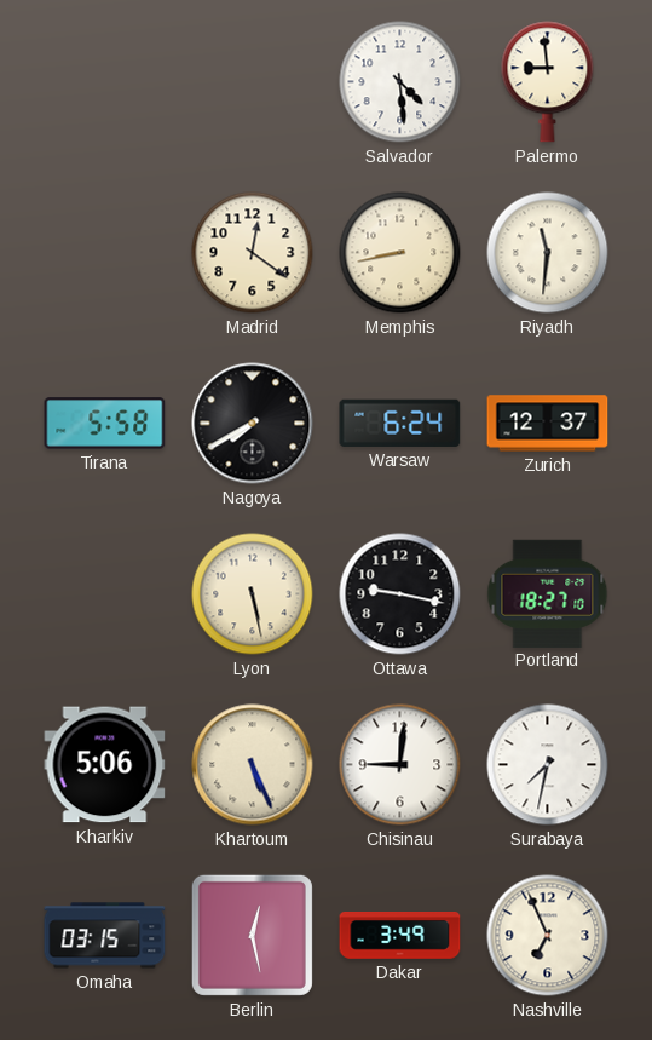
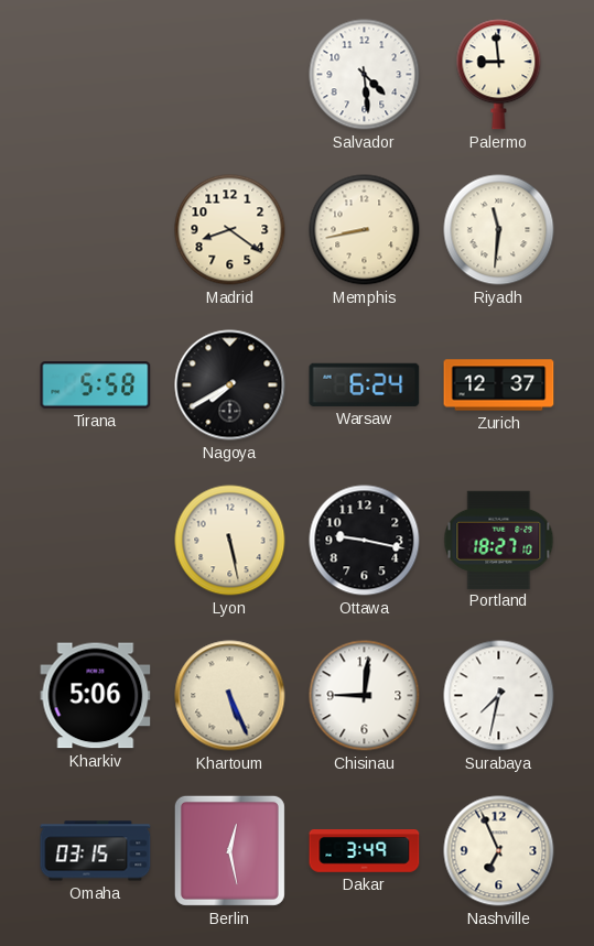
Madrid: 12:21 -> 8:21 (230, 230)
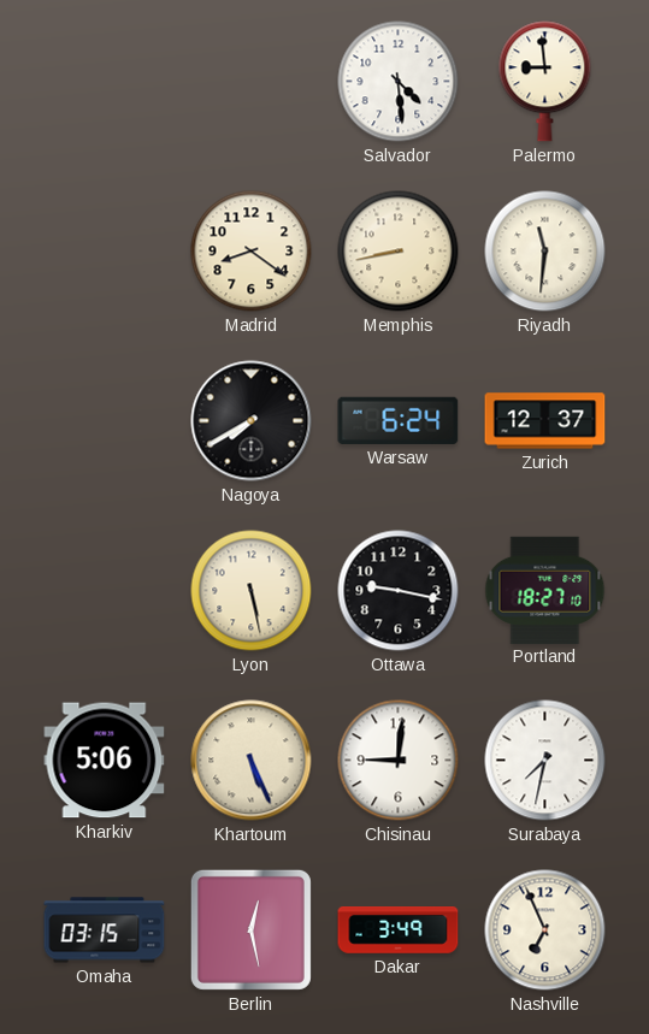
Tirana: 5:58 -> none (96, 385)
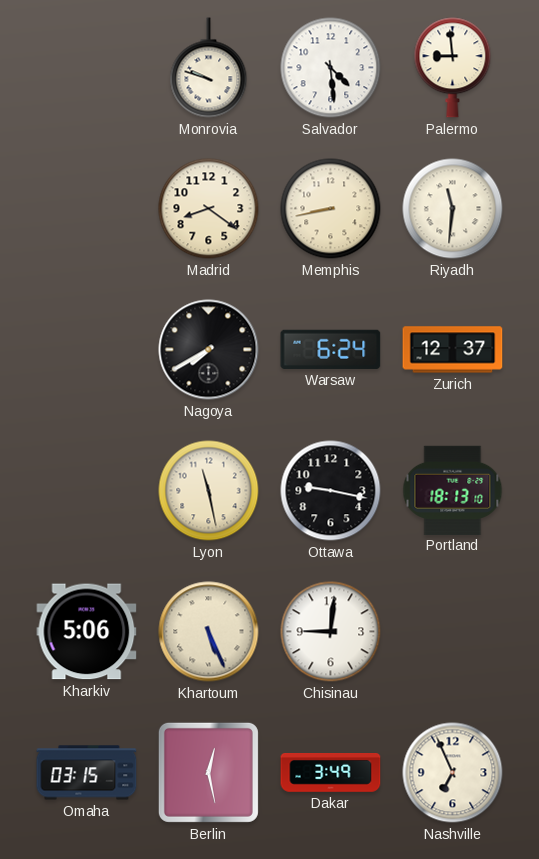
Monrovia: none -> 9:48 (209, 68)
Lyon: 5:28 -> 11:28 (209, 491)
Portland: 18:27 -> 18:13 (453, 490)
Surabaya: 7:32 -> none (545, 761)
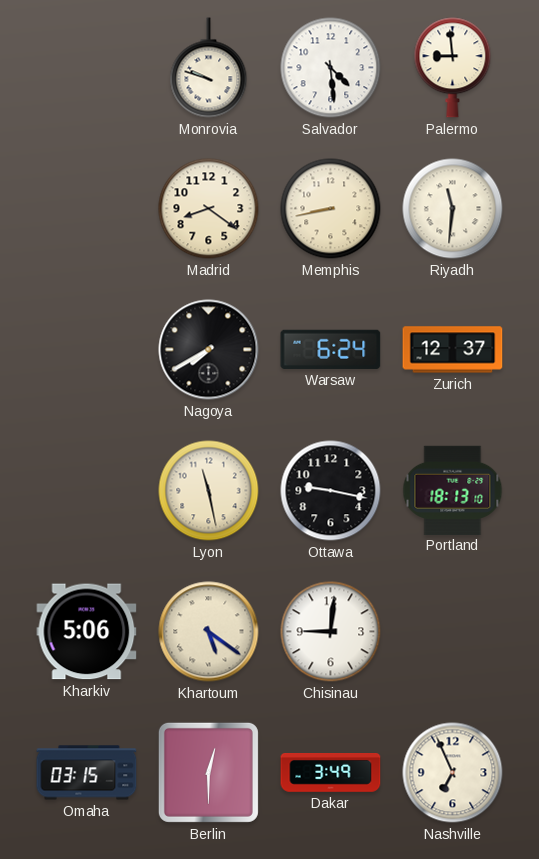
Khartoum: 5:26 -> 5:21 (209, 632)
Berlin: 12:28 -> 12:30 (208, 772)
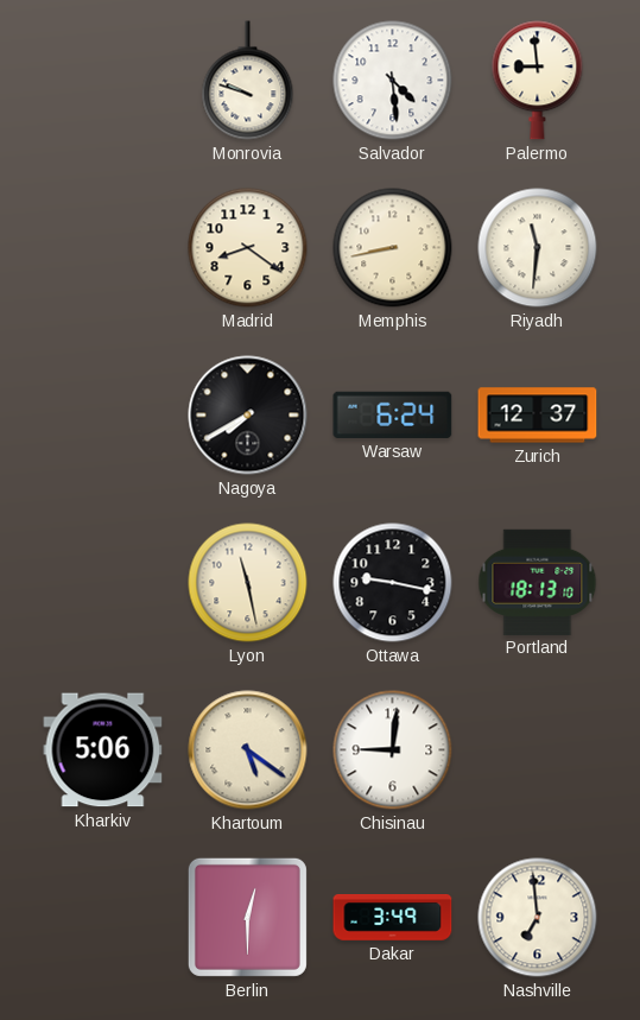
Omaha: 03:15 -> none (87, 773)
Nashville: 6:56 -> 6:59 (538, 918)
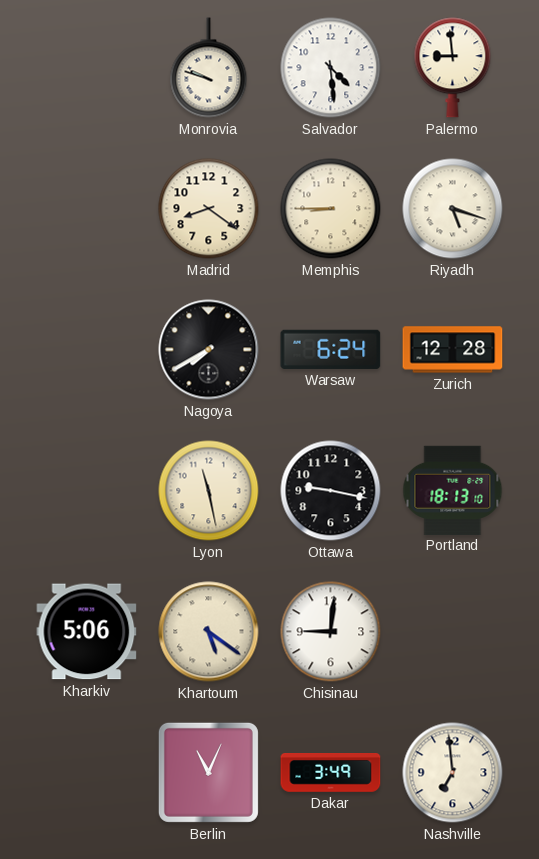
Memphis: 8:43 -> 8:45 (331, 209)
Riyadh: 11:31 -> 5:18 (453, 209)
Zurich: 12:37 -> 12:28 (453, 350)
Berlin: 12:30 -> 11:04 (208, 772)
